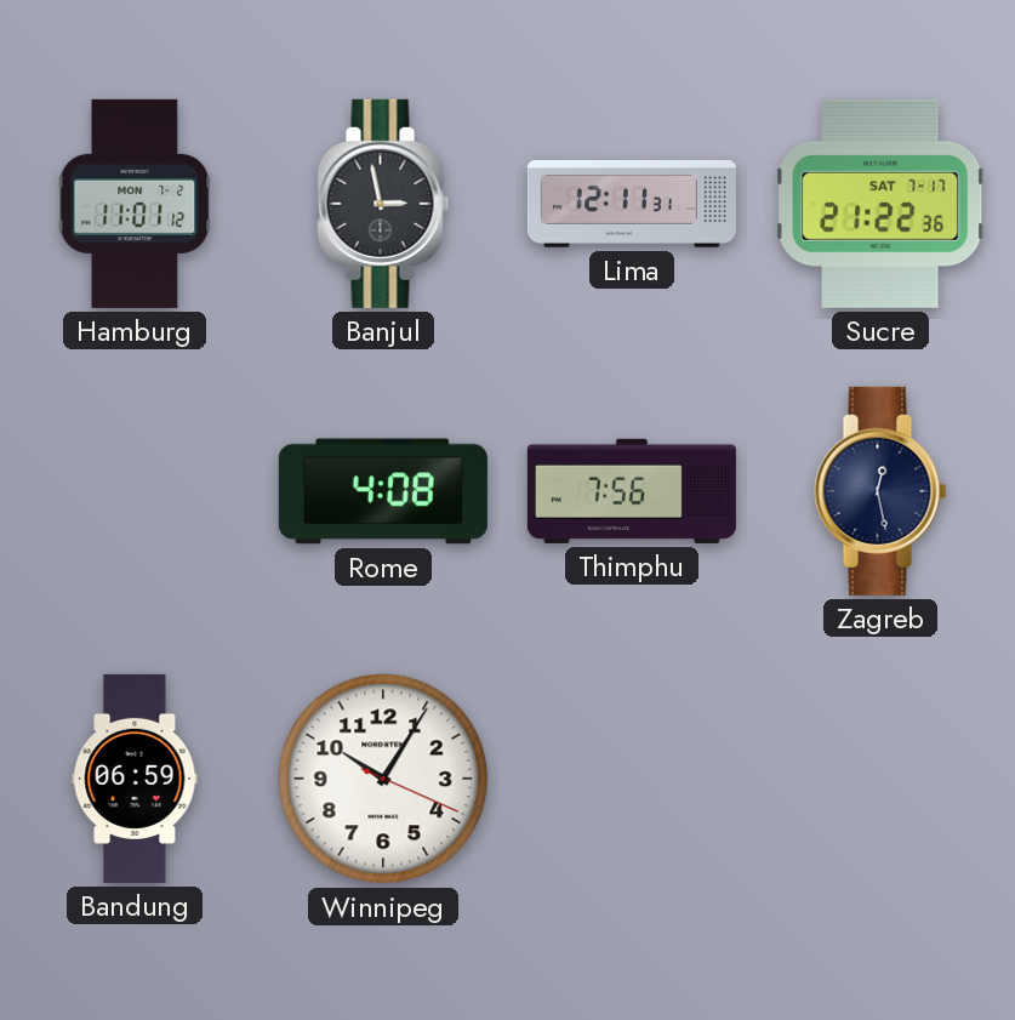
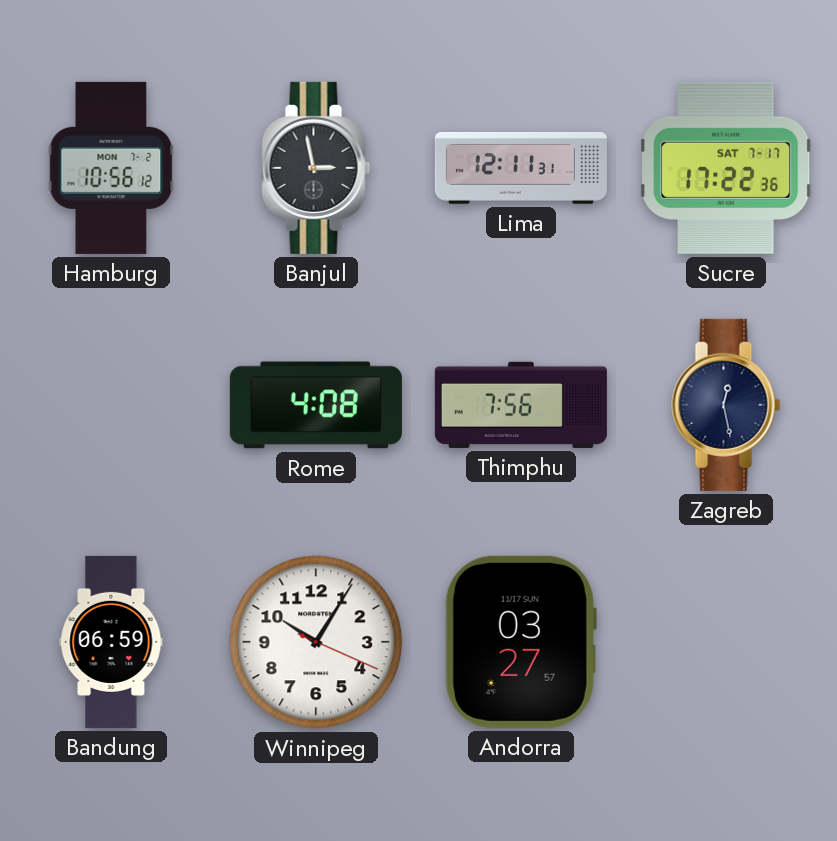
Hamburg: 11:01 -> 10:56 (111, 168)
Sucre: 21:22 -> 17:22 (727, 168)
Andorra: none -> 03:27 (521, 642)
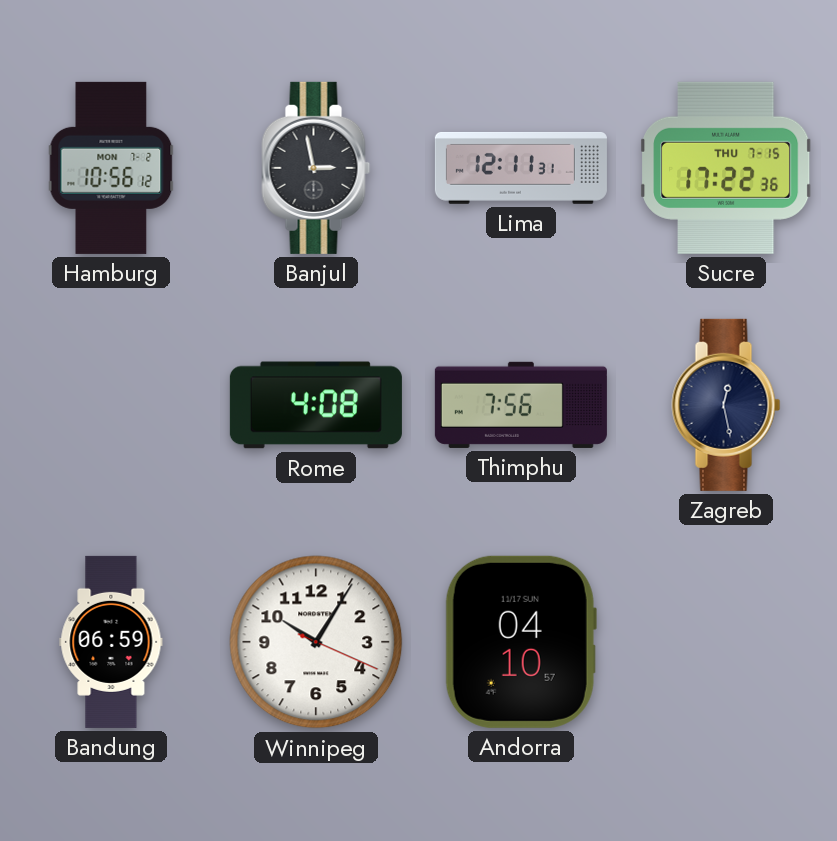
Sucre date: SAT 7-17 -> THU 7-15 (727, 168)
Andorra: 03:27 -> 04:10 (521, 642)
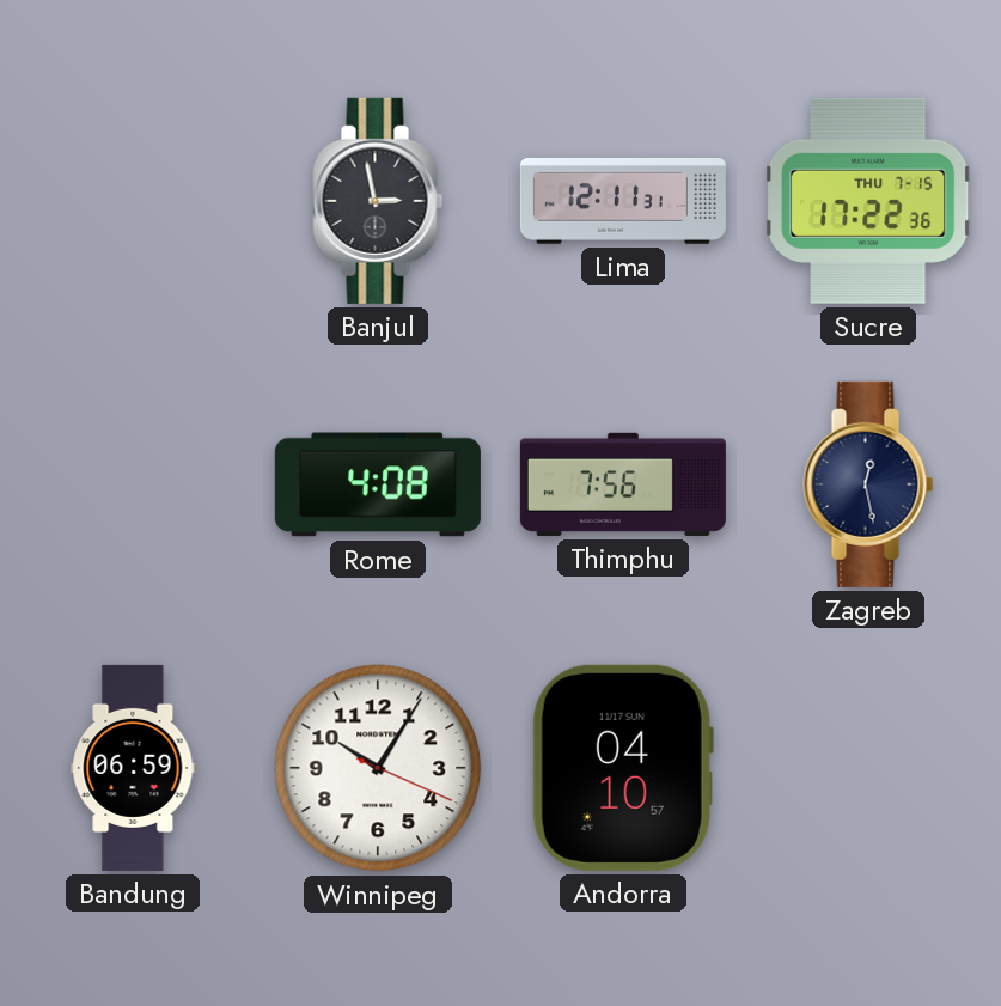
Hamburg: 10:56 -> none (111, 168)
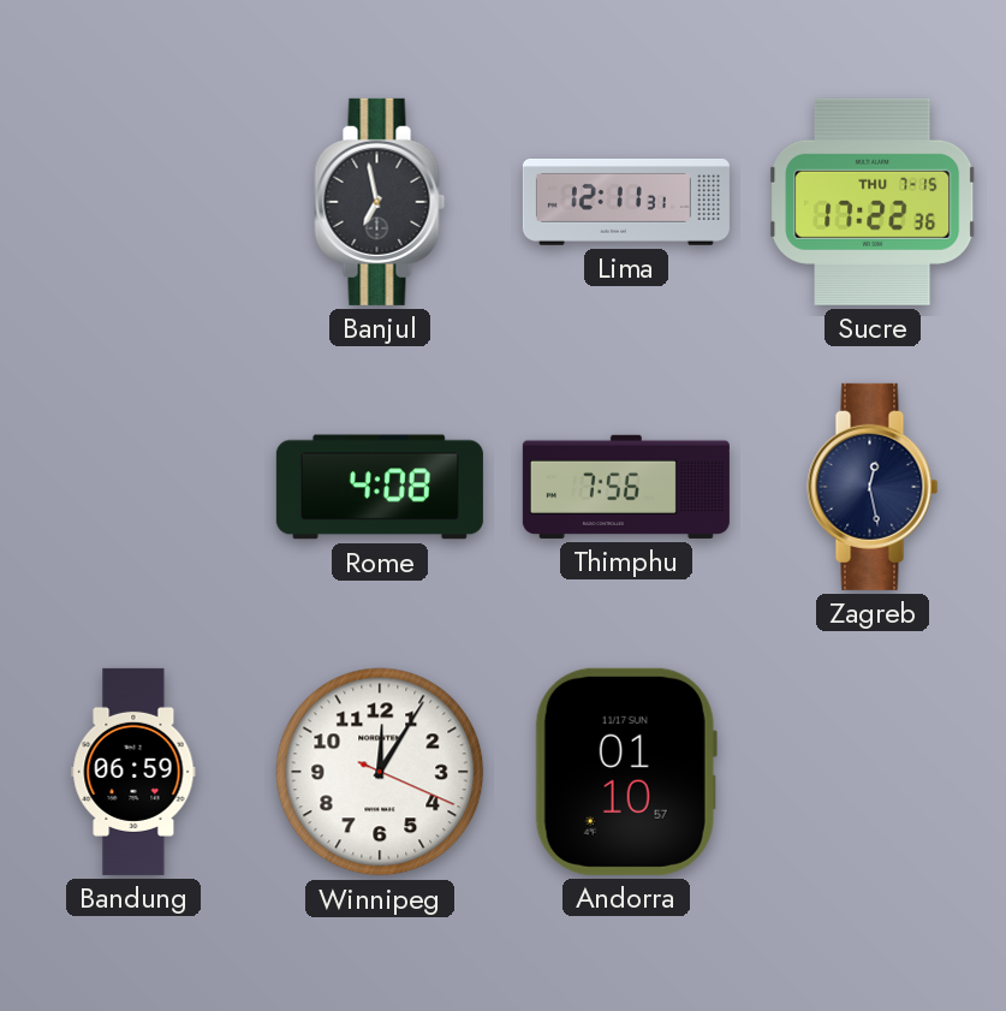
Banjul: 2:58 -> 6:58 (380, 202)
Winnipeg: 10:05 -> 12:05 (380, 772)
Andorra: 04:10 -> 01:10 (626, 772)
